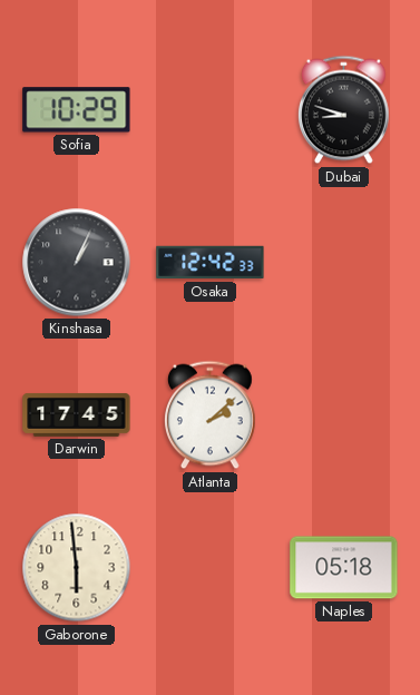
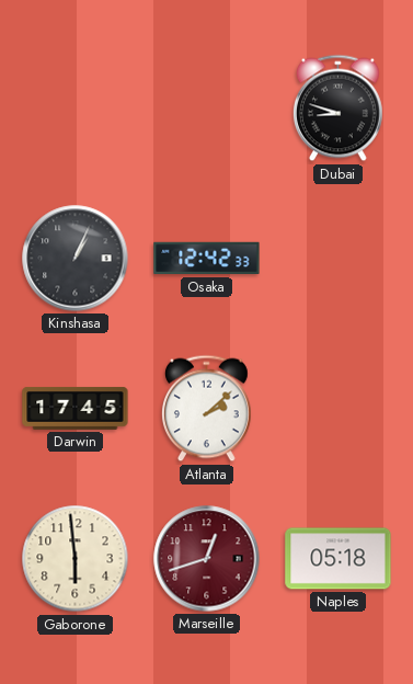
Sofia: 10:29 -> none (77, 110)
Marseille: none -> 12:42 (207, 559)
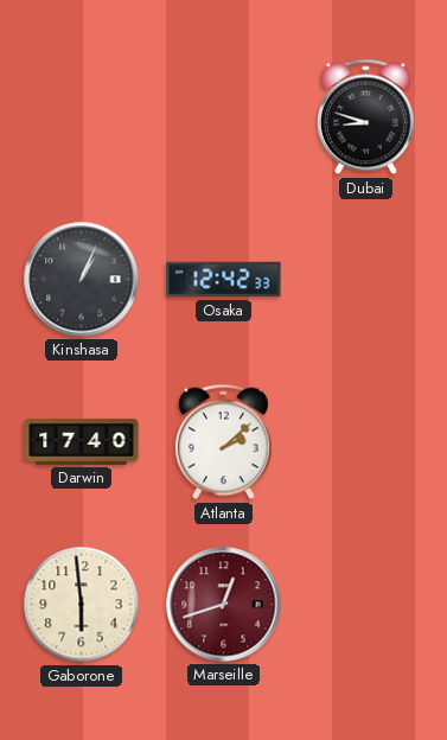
Darwin: 17:45 -> 17:40 (82, 441)
Naples: 05:18 -> none (339, 559)
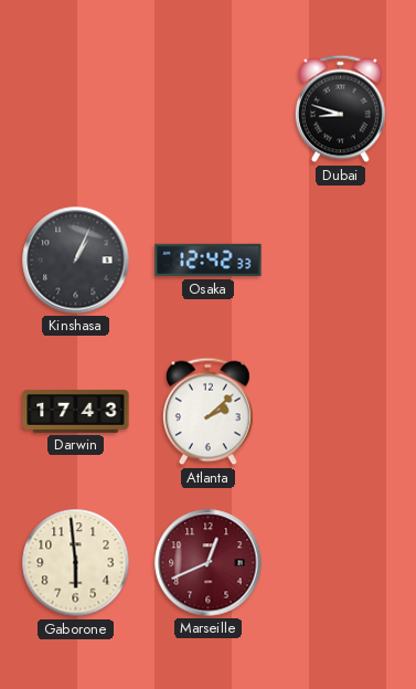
Darwin: 17:40 -> 17:43 (76, 411)
Marseille: 12:42 -> 12:41 (209, 563)
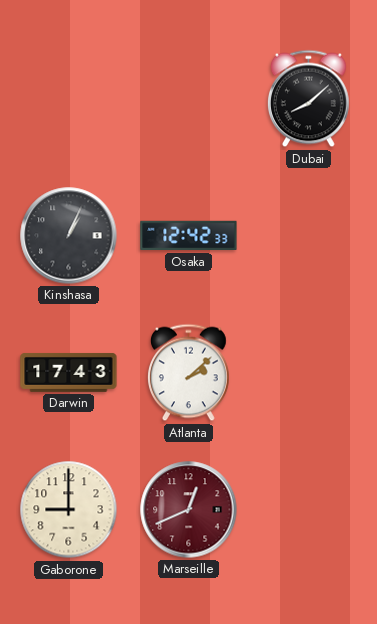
Dubai: 8:48 -> 8:08 (309, 99)
Gaborone: 5:59 -> 9:00 (69, 510)
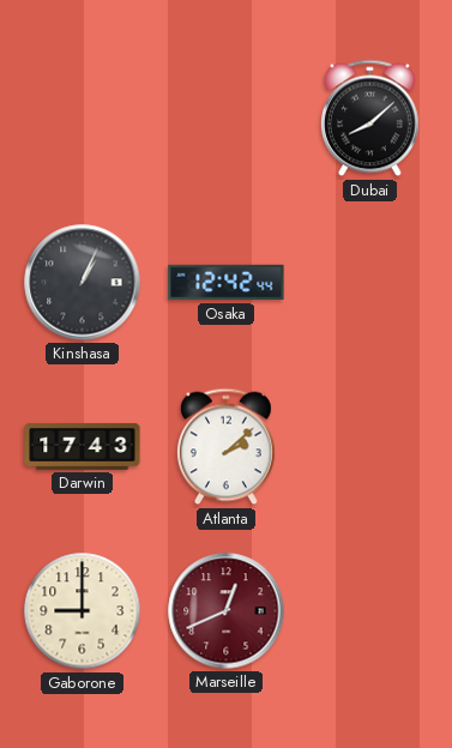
Osaka: 12:42:33 -> 12:42:44 (227, 283)
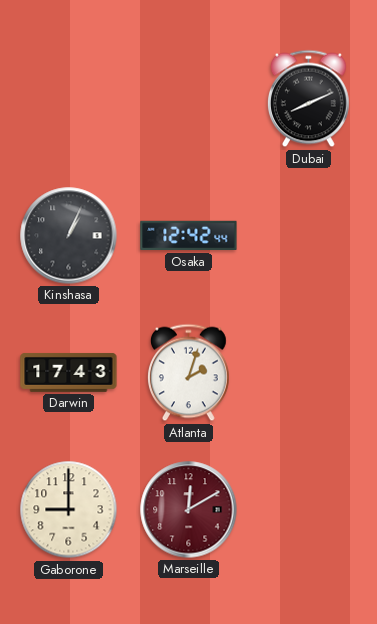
Dubai: 8:08 -> 8:11 (309, 99)
Atlanta: 2:08 -> 2:03 (189, 373)
Marseille: 12:41 -> 12:10 (189, 510)
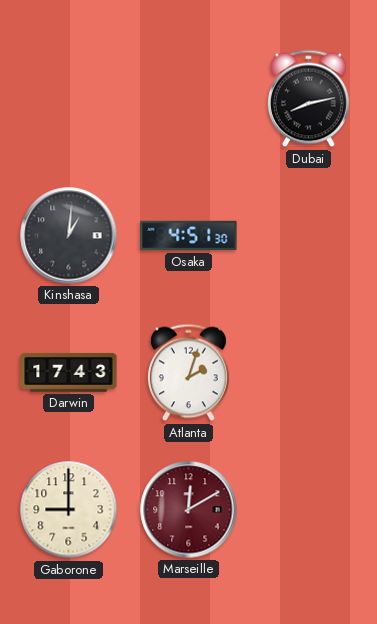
Dubai: 8:11 -> 8:13 (309, 99)
Kinshasa: 1:04 -> 1:01 (69, 236)
Osaka: 12:42 -> 4:51 (189, 236)
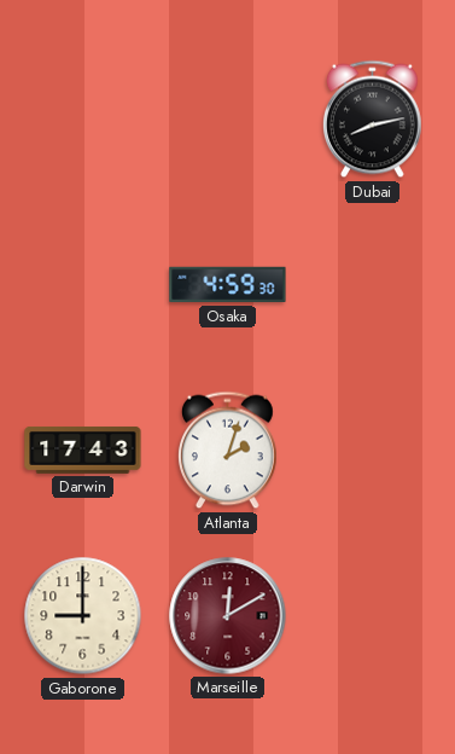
Kinshasa: 1:01 -> none (69, 236)
Osaka: 4:51 -> 4:59 (228, 285)
